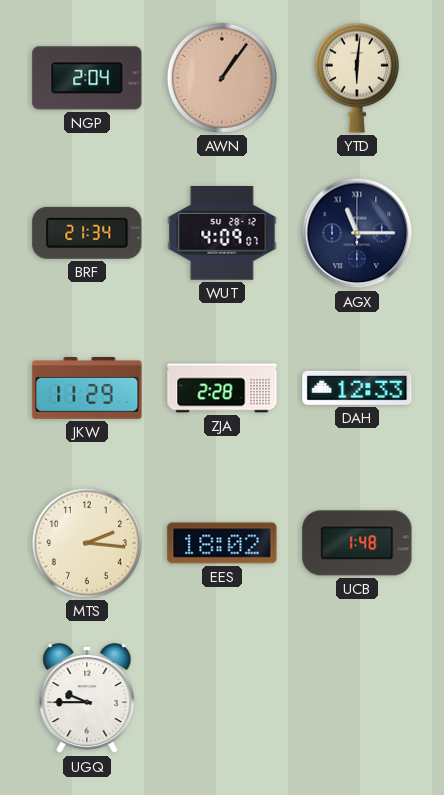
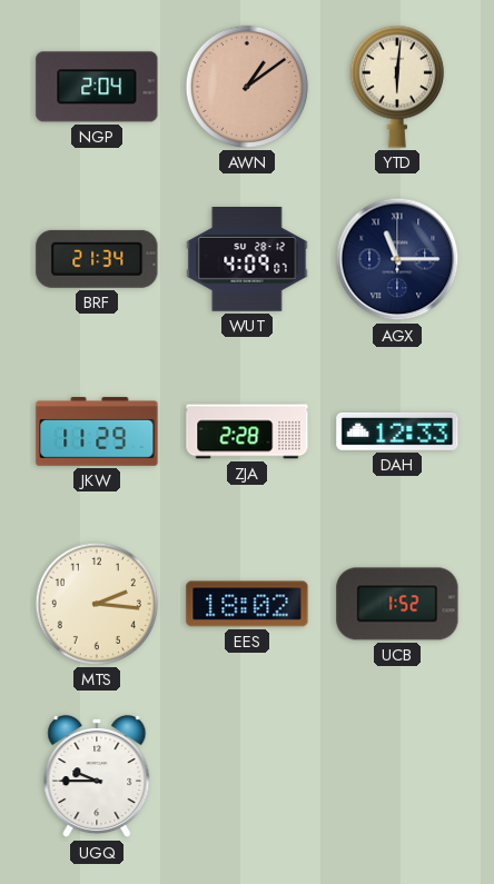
AWN: 1:06 -> 1:09 (247, 87)
UCB: 1:48 -> 1:52 (397, 604)
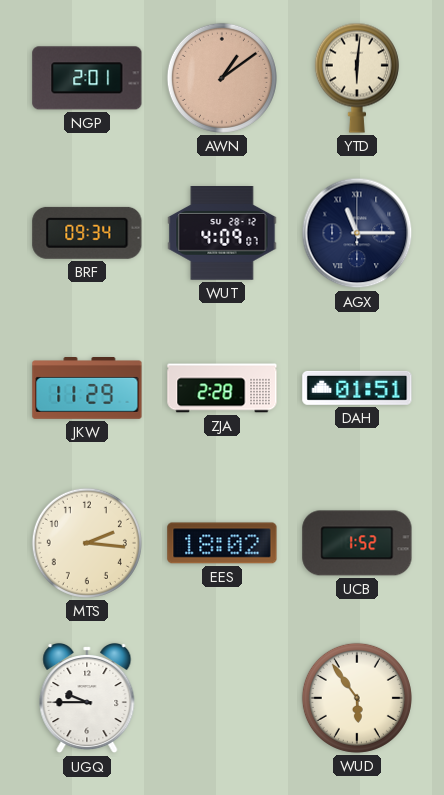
NGP: 2:04 -> 2:01 (87, 78)
BRF: 21:34 -> 09:34 (87, 233)
DAH: 12:33 -> 01:51 (357, 388)
WUD: none -> 5:54 (357, 698)
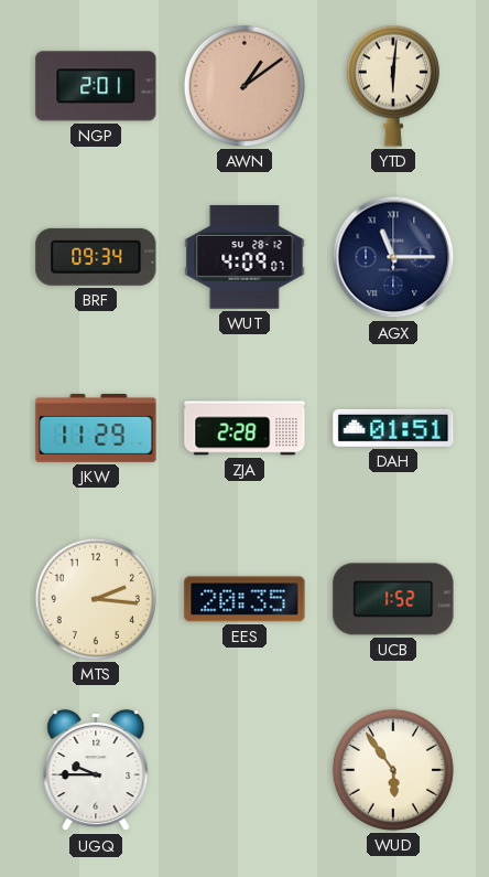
EES: 18:02 -> 20:35 (244, 599)
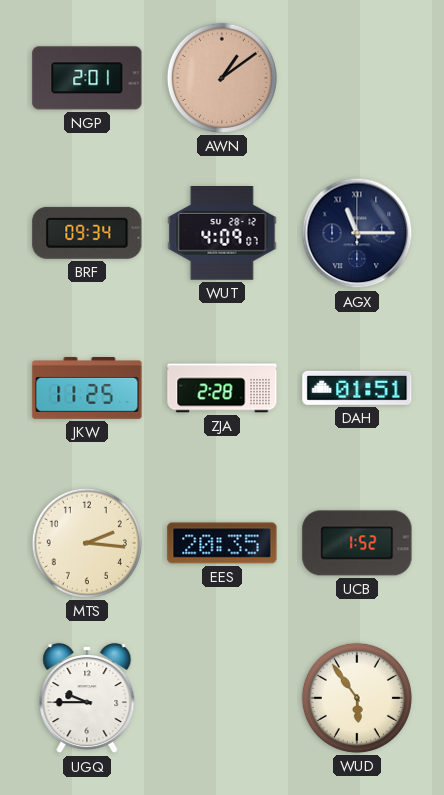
YTD: 6:01 -> none (393, 86)
JKW: 11:29 -> 11:25 (87, 389)
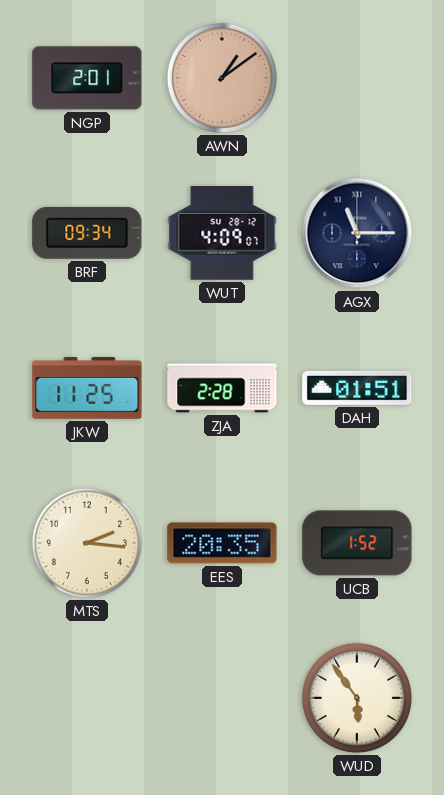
UGQ: 9:45 -> none (87, 698)
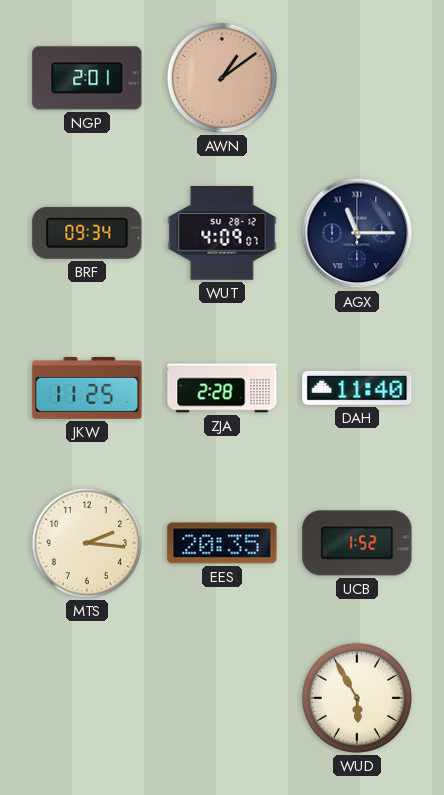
DAH: 01:51 -> 11:40 (357, 388)
WUD: 5:54 -> 5:55 (357, 698)
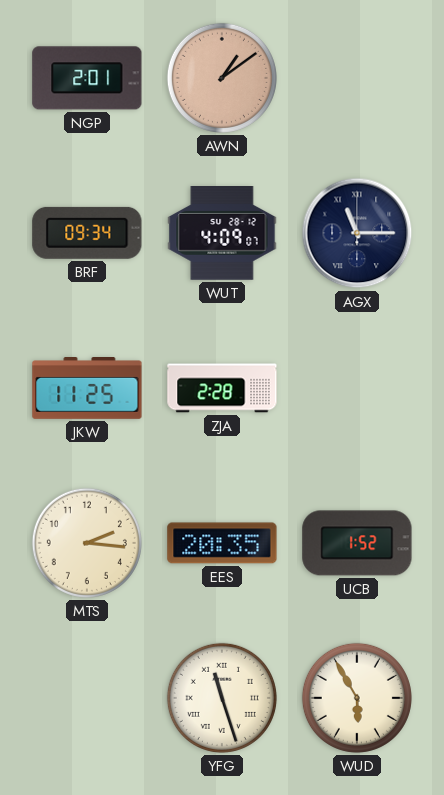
DAH: 11:40 -> none (357, 388)
YFG: none -> 11:27 (222, 698)
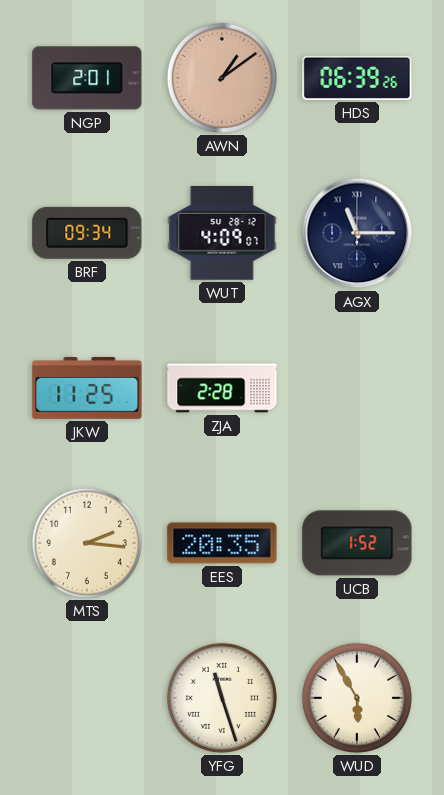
HDS: none -> 06:39 (357, 78)
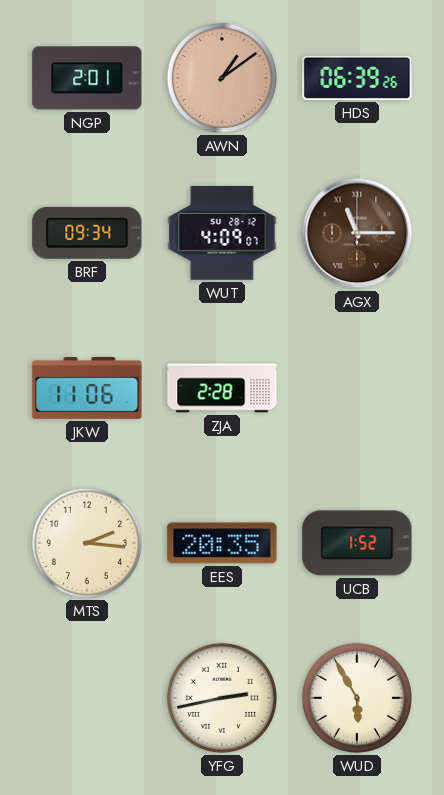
AGX dial: navy -> brown (357, 233)
JKW: 11:25 -> 11:06 (87, 389)
YFG: 11:27 -> 2:43 (222, 698)
